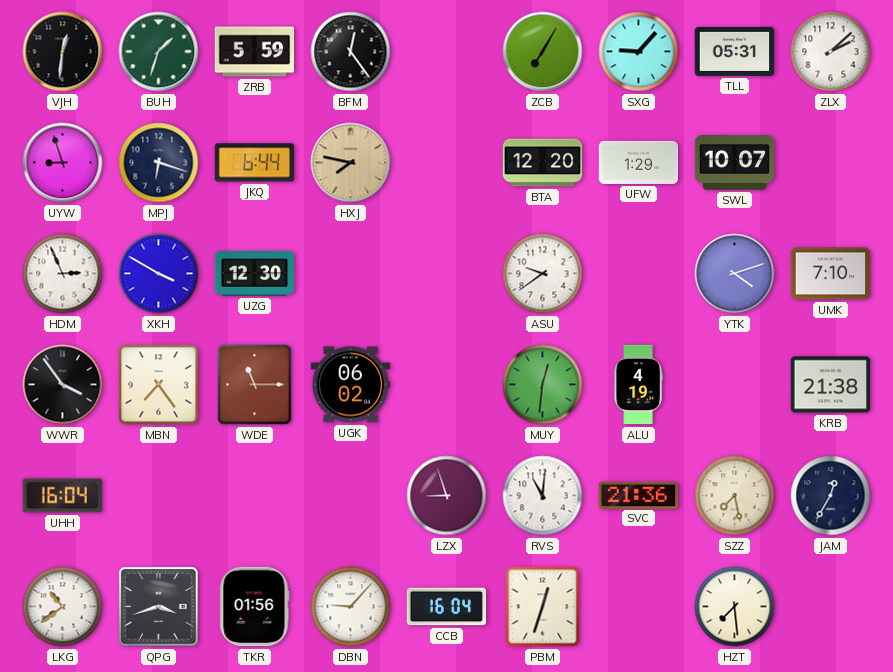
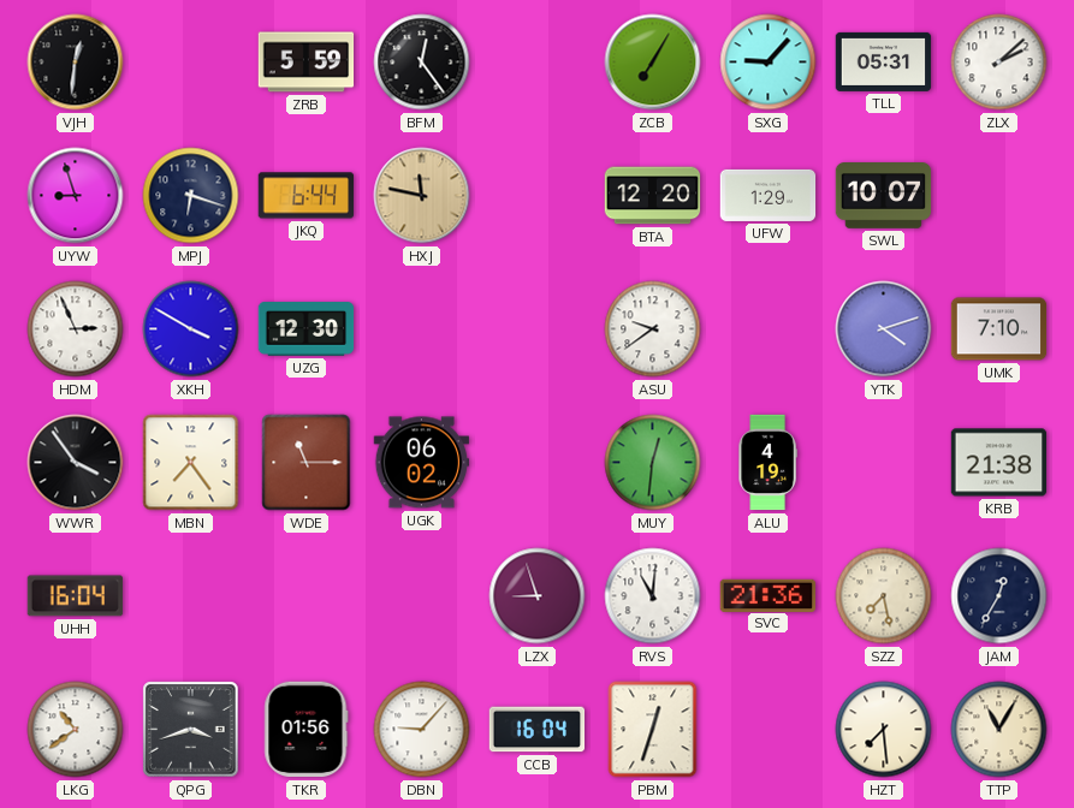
BUH: 1:33 -> none (159, 52)
HXJ: 7:47 -> 11:47 (422, 196)
TTP: none -> 11:05 (999, 730)
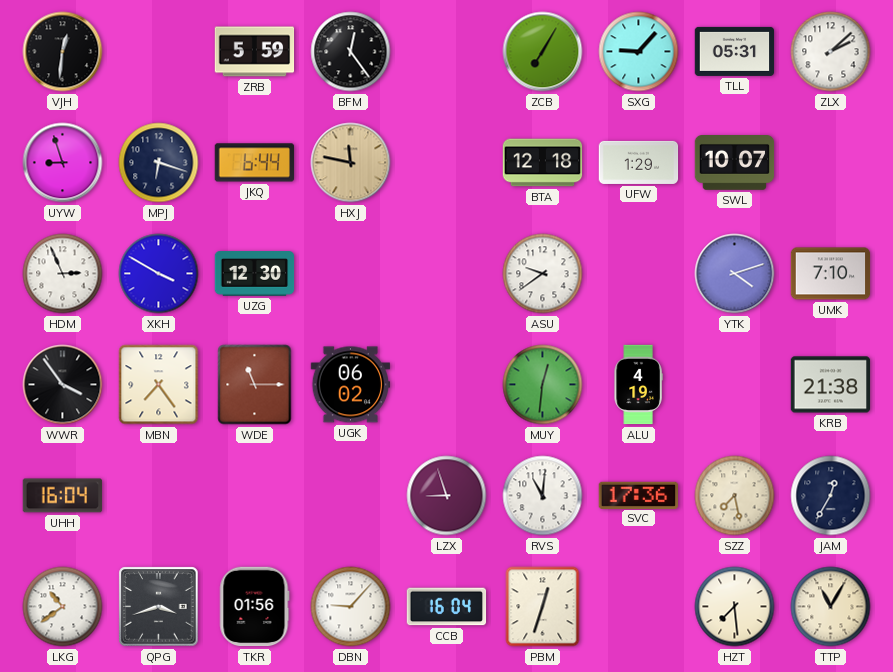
BTA: 12:20 -> 12:18 (543, 163)
SVC: 21:36 -> 17:36 (639, 495)
